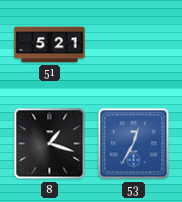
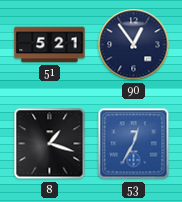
90: none -> 12:54 (134, 45)
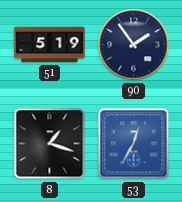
51: 5:21 -> 5:19 (50, 45)
90: 12:54 -> 1:54 (134, 45)
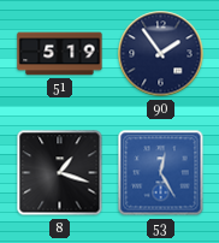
53: 12:35 -> 12:25 (161, 173)
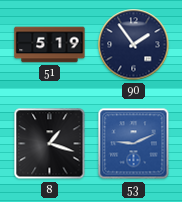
53: 12:25 -> 9:11 (134, 144)
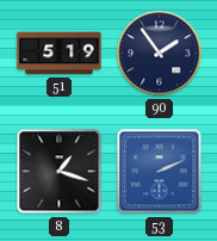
53: 9:11 -> 2:11 (160, 172)
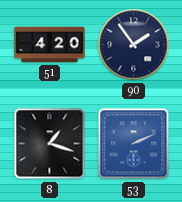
51: 5:19 -> 4:20 (50, 45)
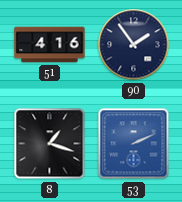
51: 4:20 -> 4:16 (50, 45)
